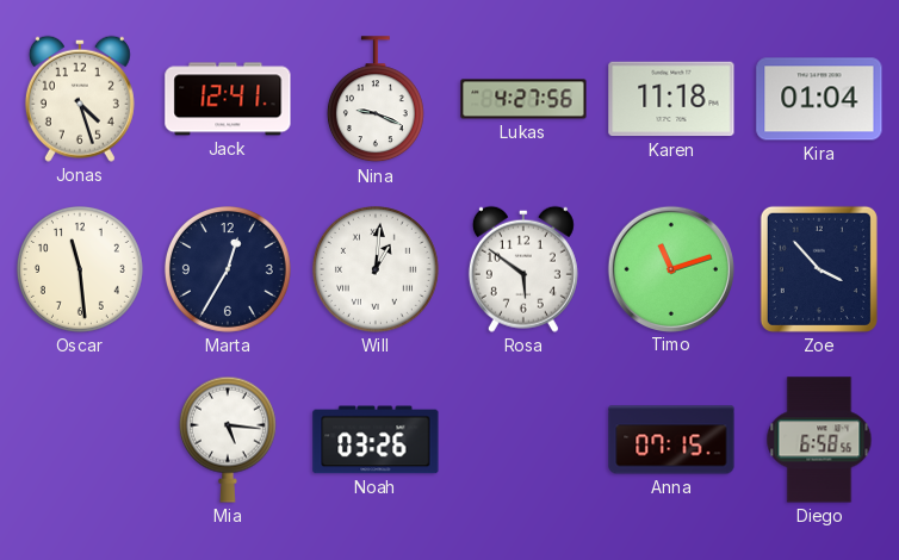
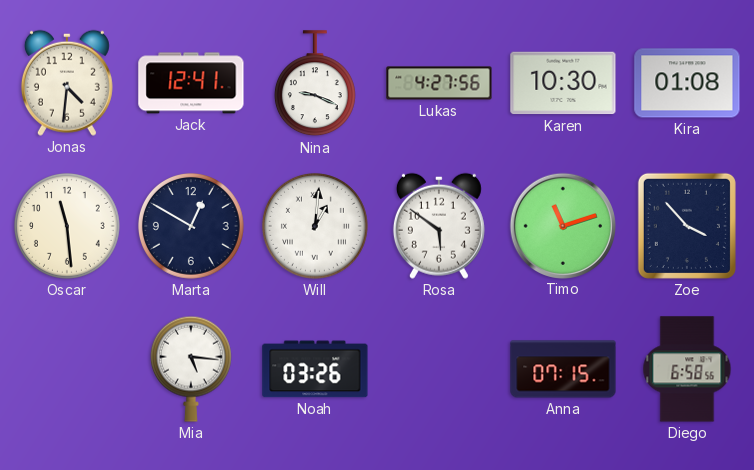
Jonas: 4:27 -> 4:31 (67, 83)
Karen: 11:18 -> 10:30 (563, 83)
Kira: 01:04 -> 01:08 (687, 83)
Marta: 12:35 -> 12:50 (191, 226)
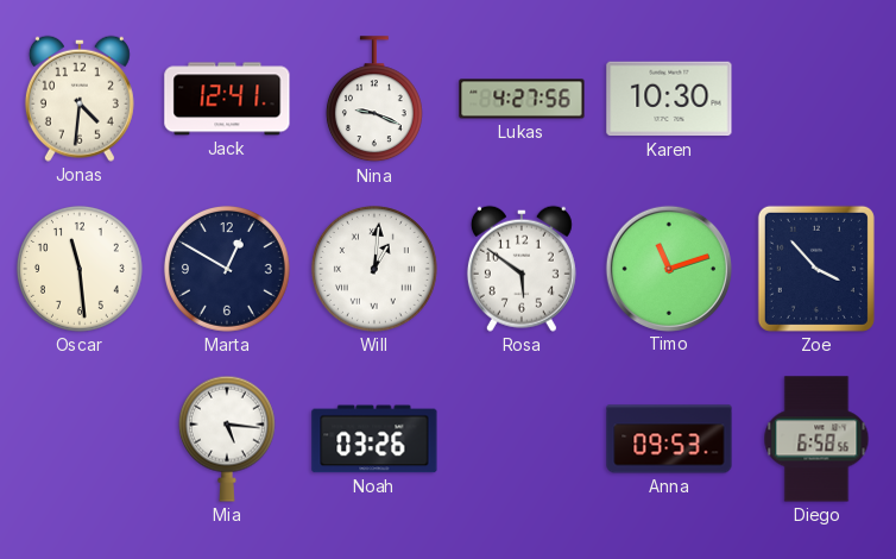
Kira: 01:08 -> none (687, 83)
Anna: 07:15 -> 09:53 (669, 439)
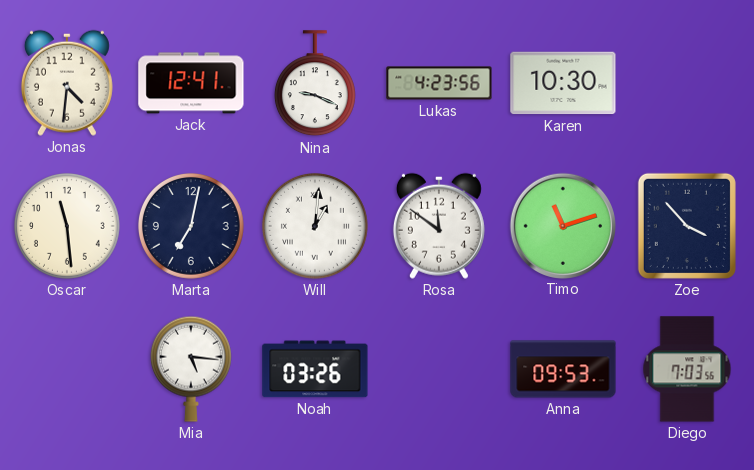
Lukas: 4:27 -> 4:23 (439, 83)
Marta: 12:50 -> 7:02 (191, 226)
Rosa: 5:51 -> 11:51 (439, 226)
Diego: 6:58 -> 7:03 (687, 369)
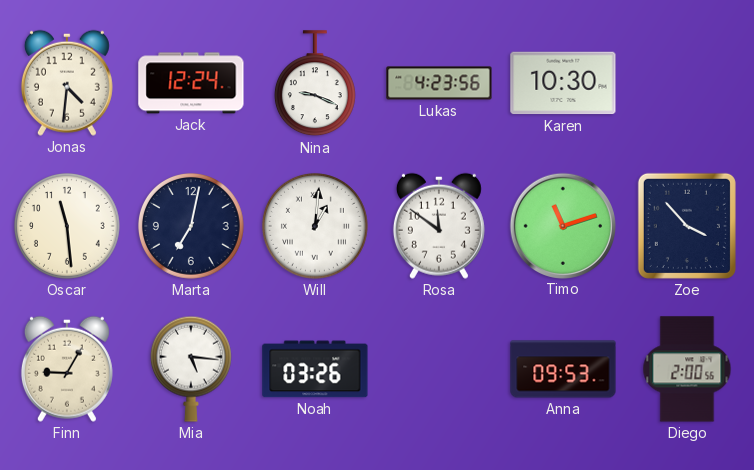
Jack: 12:41 -> 12:24 (191, 83)
Finn: none -> 9:05 (67, 369)
Diego: 7:03 -> 2:00 (687, 369)
